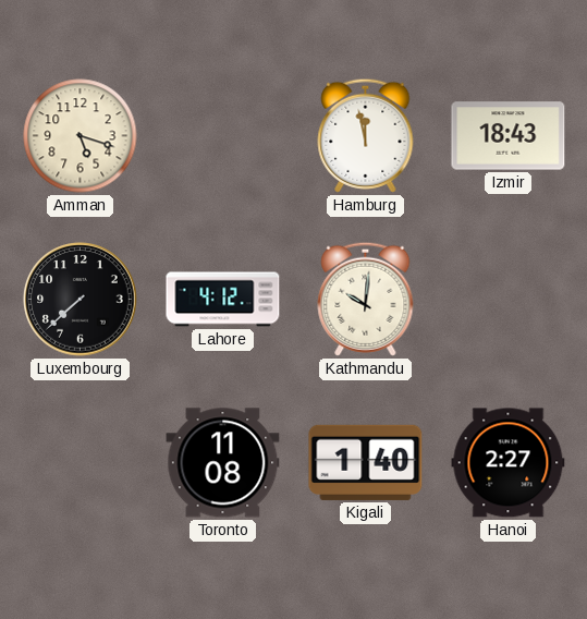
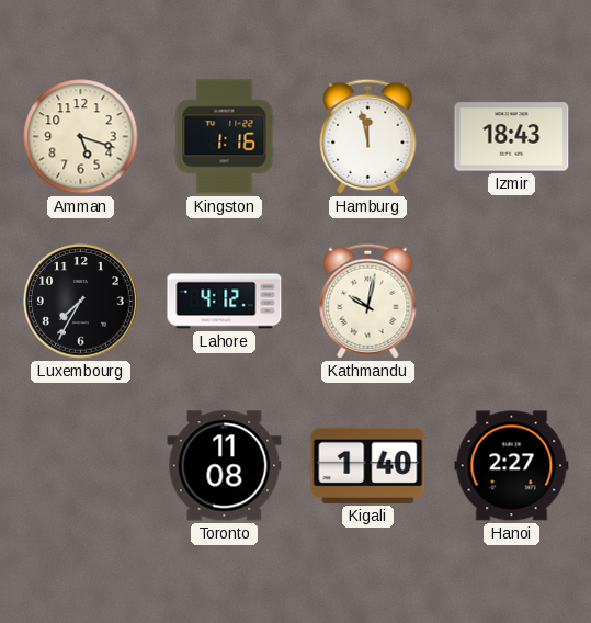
Kingston: none -> 1:16 (225, 137)
Luxembourg: 7:38 -> 7:35 (81, 302)
Kathmandu: 10:01 -> 10:02 (368, 301)
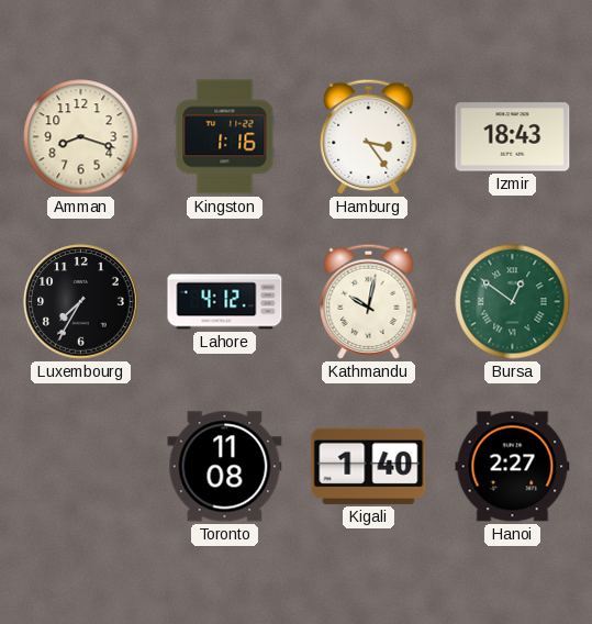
Amman: 5:18 -> 8:18 (81, 137)
Hamburg: 11:58 -> 3:24 (369, 136)
Bursa: none -> 12:51 (513, 302)
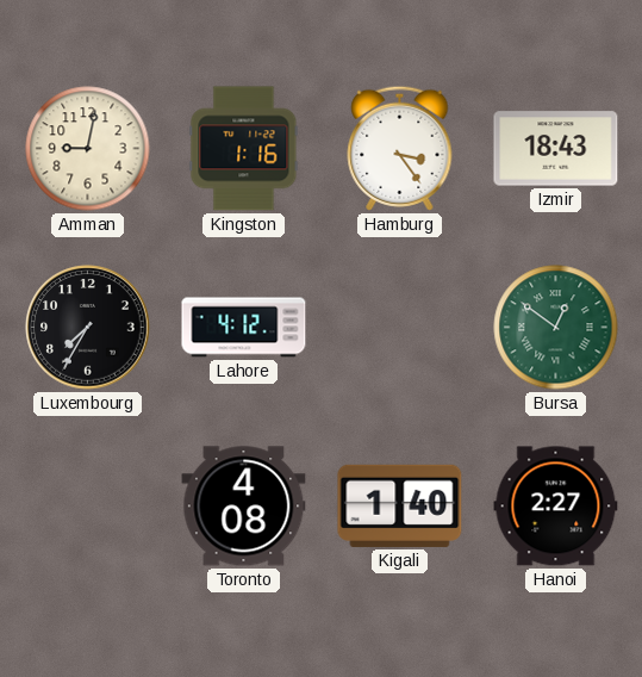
Amman: 8:18 -> 9:02 (88, 149)
Kathmandu: 10:02 -> none (369, 301)
Toronto: 11:08 -> 4:08 (244, 507)
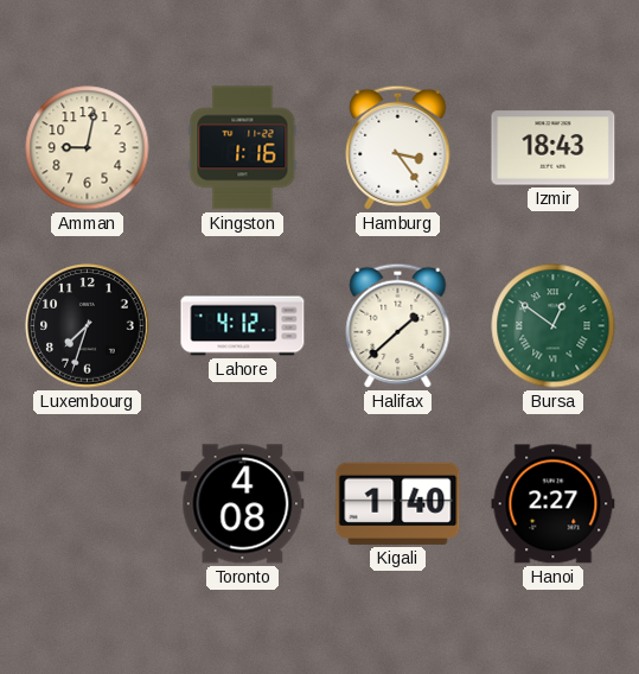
Luxembourg: 7:35 -> 7:33 (88, 326)
Halifax: none -> 1:38 (398, 325)
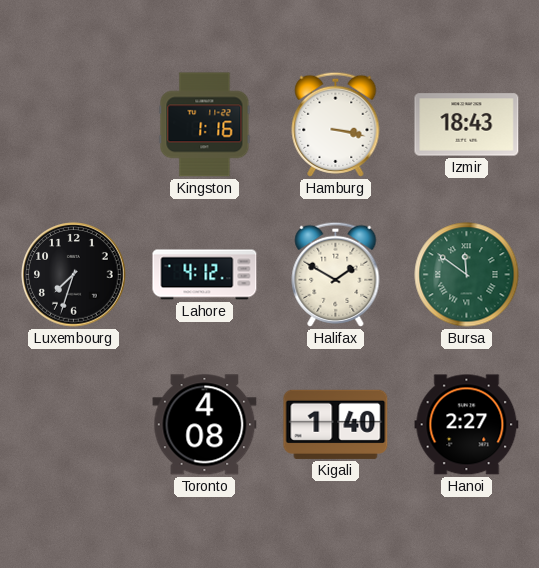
Amman: 9:02 -> none (88, 148)
Hamburg: 3:24 -> 3:17 (336, 124)
Halifax: 1:38 -> 1:50 (336, 274)
Bursa: 12:51 -> 11:51 (467, 275)
